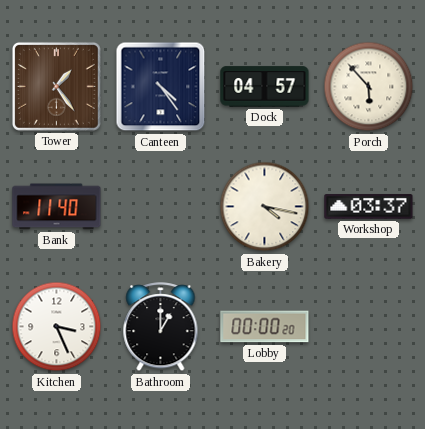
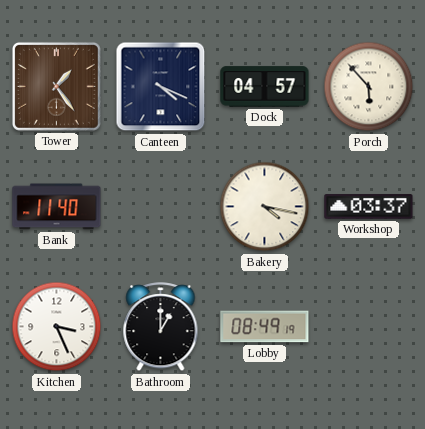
Canteen: 4:24 -> 4:19 (161, 87)
Lobby: 00:00 -> 08:49 (265, 327)
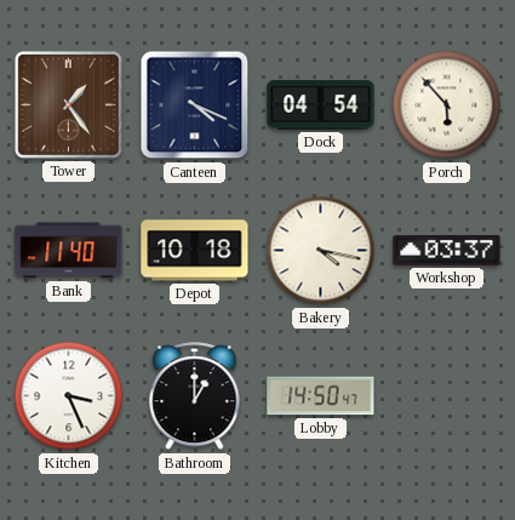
Dock: 04:57 -> 04:54 (321, 105)
Depot: none -> 10:18 (195, 251)
Lobby: 08:49 -> 14:50 (321, 396)
